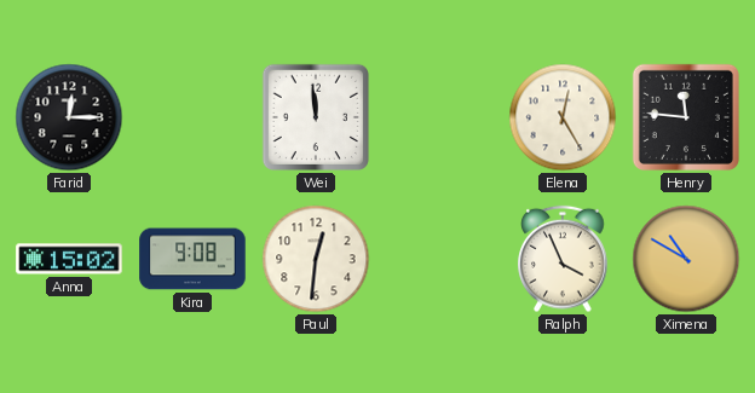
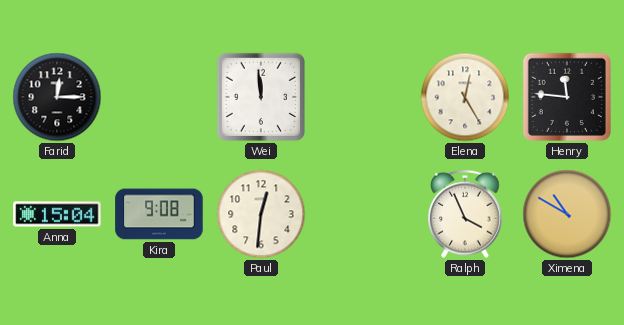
Anna: 15:02 -> 15:04 (57, 214)
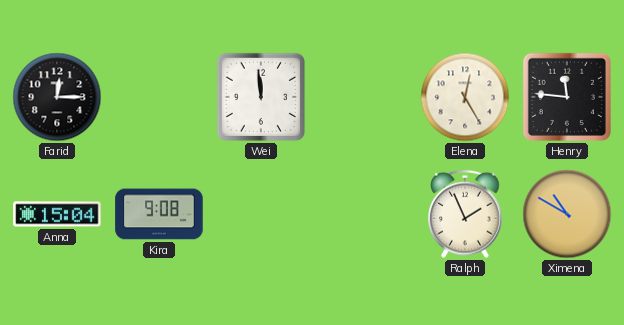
Paul: 12:31 -> none (261, 214)
Ralph: 3:56 -> 1:56 (465, 214)
